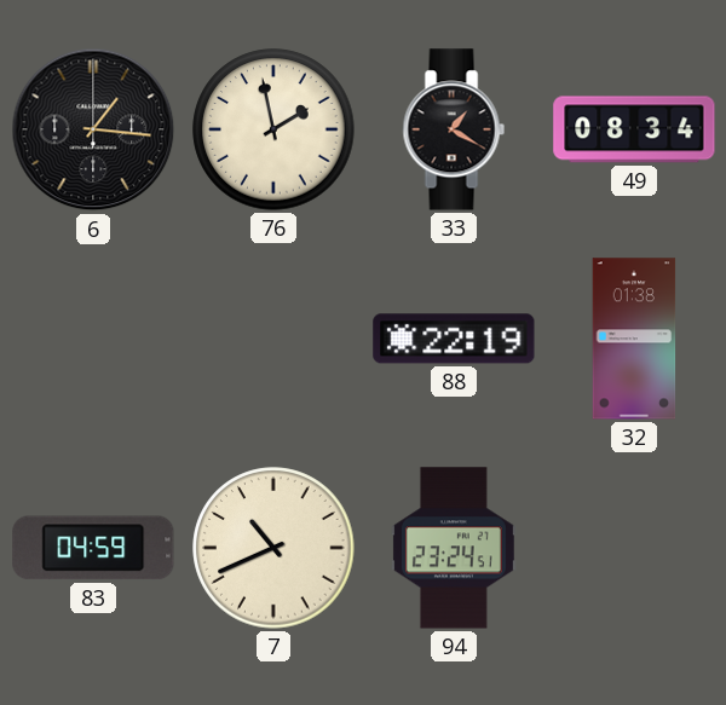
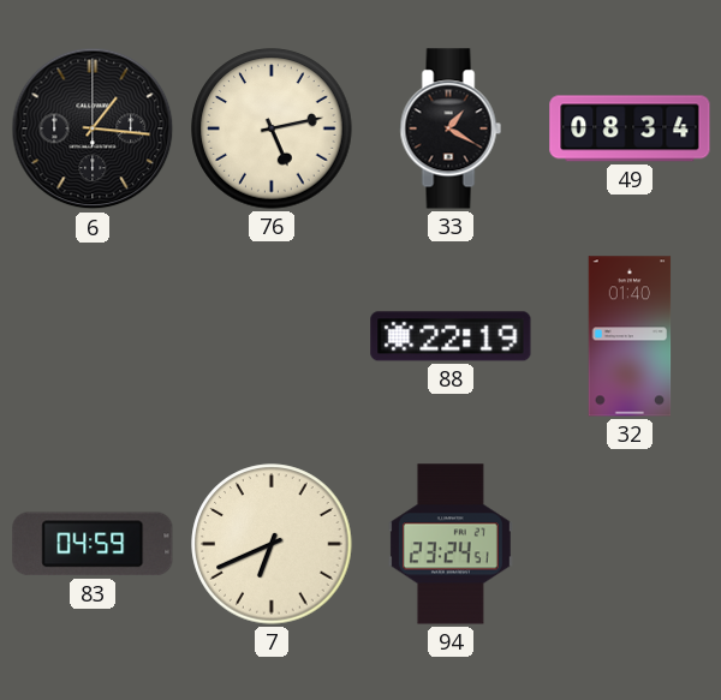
76: 1:58 -> 5:13 (272, 128)
32: 01:38 -> 01:40 (630, 336)
7: 10:41 -> 6:41 (272, 544)
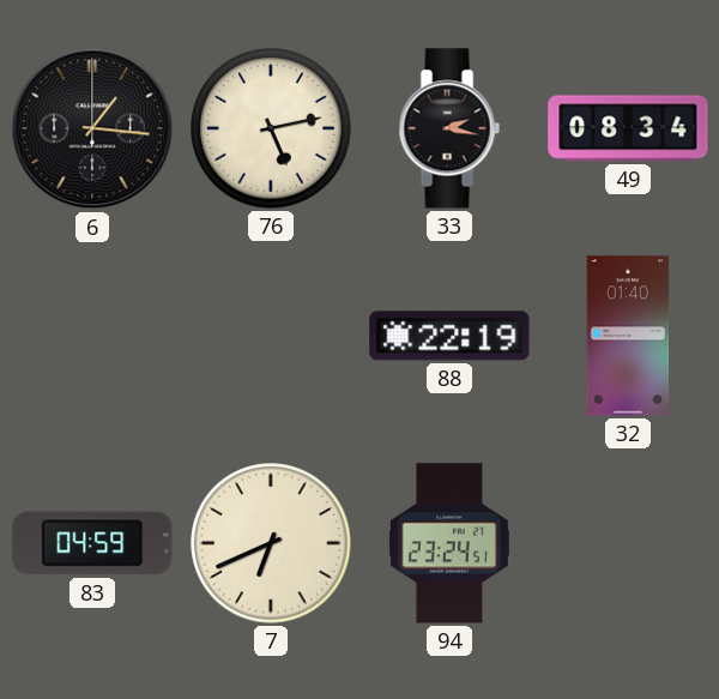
33: 1:20 -> 2:17 (449, 128)
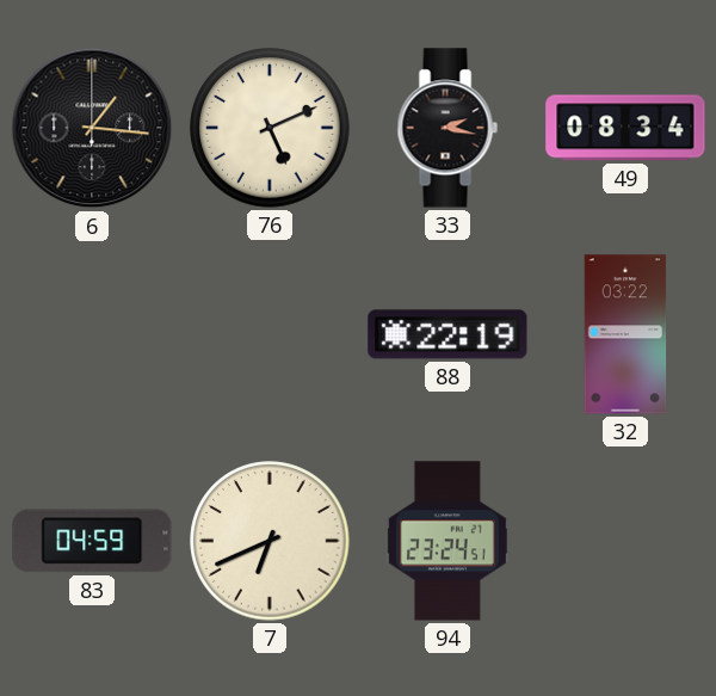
76: 5:13 -> 5:11 (270, 128)
32: 01:40 -> 03:22 (625, 334)
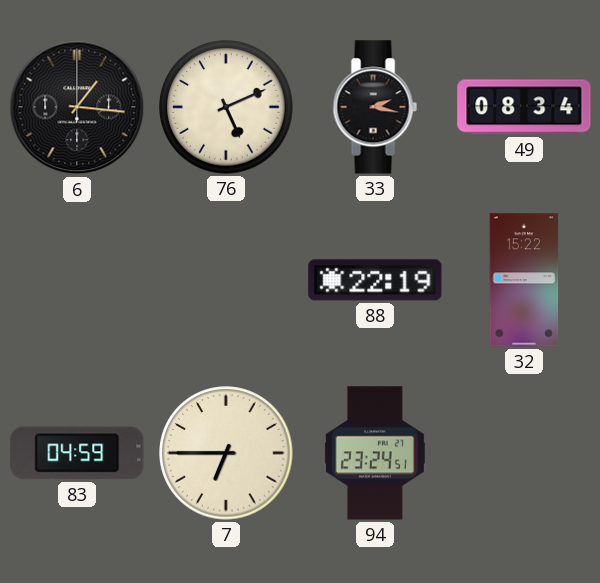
32: 03:22 -> 15:22 (524, 280)
7: 6:41 -> 6:45 (226, 453)
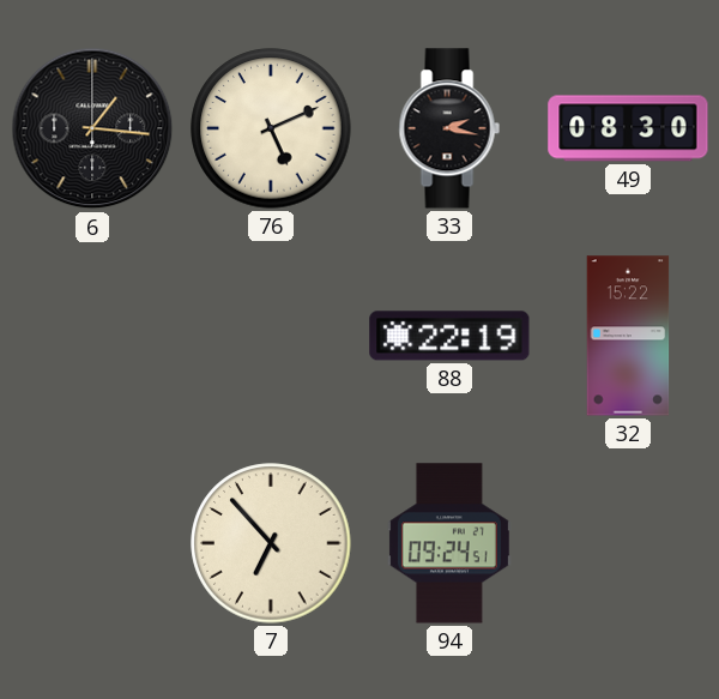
49: 08:34 -> 08:30 (628, 128)
83: 04:59 -> none (77, 453)
7: 6:45 -> 6:53 (271, 543)
94: 23:24 -> 09:24 (449, 543)
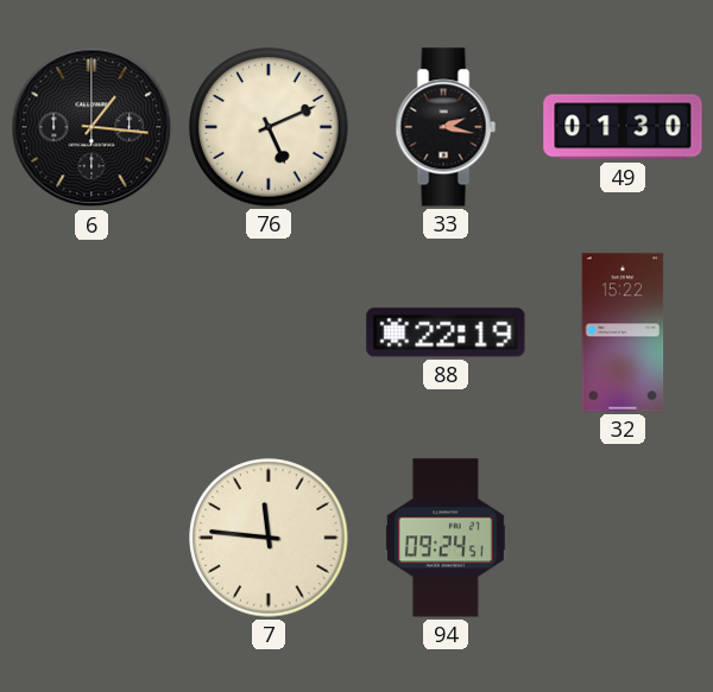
49: 08:30 -> 01:30 (623, 127)
7: 6:53 -> 11:46 (269, 538)
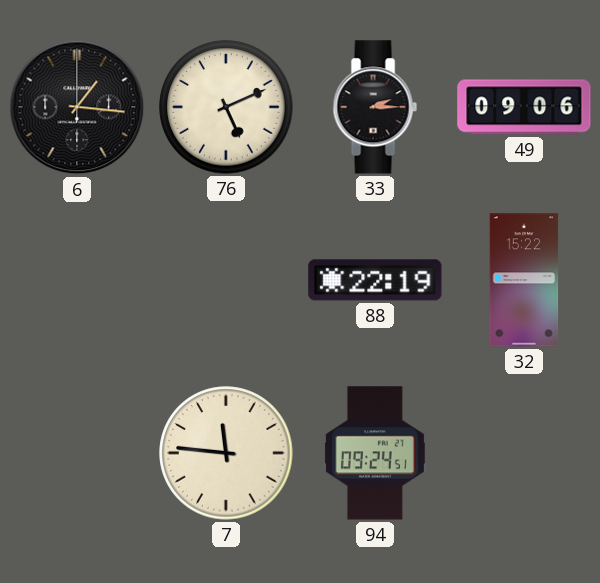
33: 2:17 -> 2:15 (375, 107)
49: 01:30 -> 09:06 (524, 107)
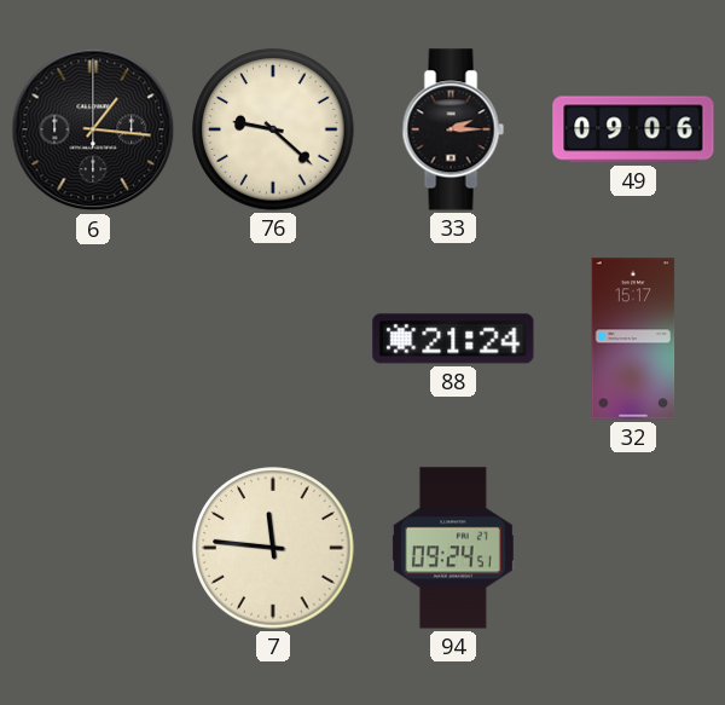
76: 5:11 -> 9:22 (273, 129)
88: 22:19 -> 21:24 (453, 339)
32: 15:22 -> 15:17 (633, 339)
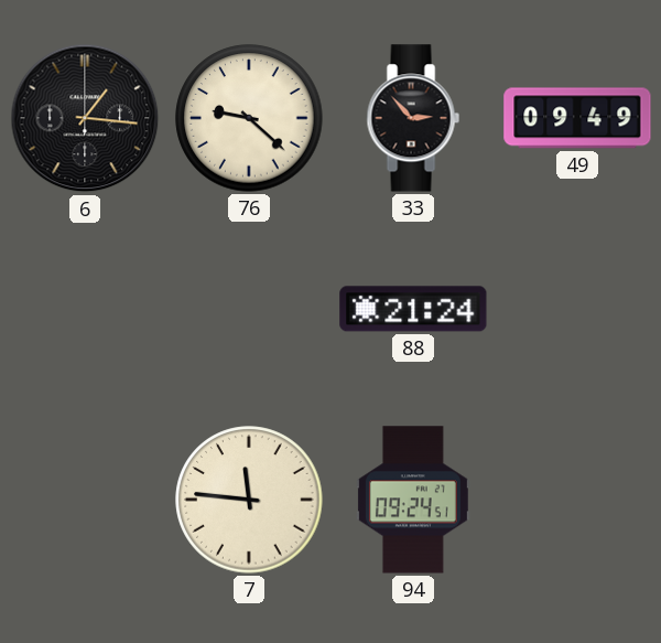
33: 2:15 -> 2:53 (413, 118)
49: 09:06 -> 09:49 (577, 118)
32: 15:17 -> none (633, 339)
